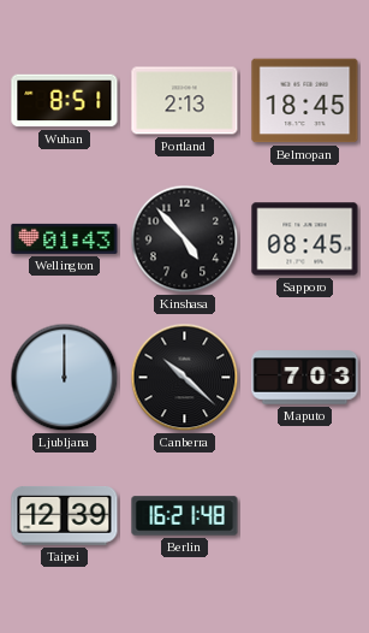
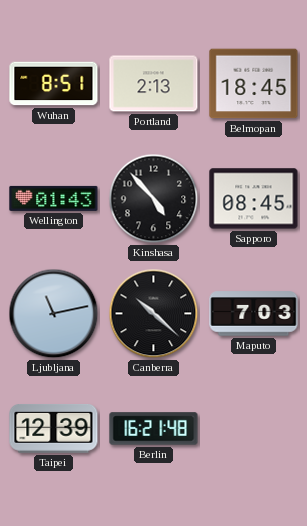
Ljubljana: 12:00 -> 11:13 (54, 314)
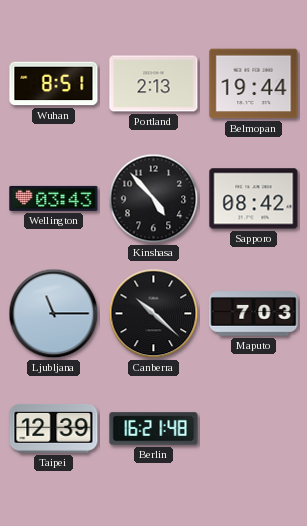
Belmopan: 18:45 -> 19:44 (254, 84)
Wellington: 01:43 -> 03:43 (54, 198)
Sapporo: 08:45 -> 08:42 (254, 199)
Ljubljana: 11:13 -> 11:15 (54, 314)
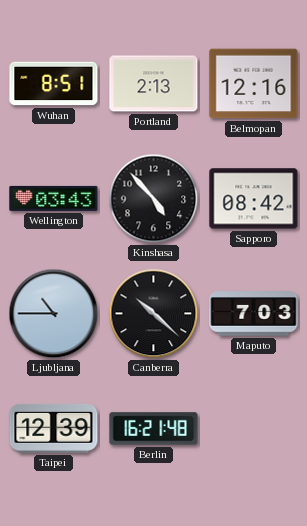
Belmopan: 19:44 -> 12:16 (254, 84)
Ljubljana: 11:15 -> 10:45 (54, 314)
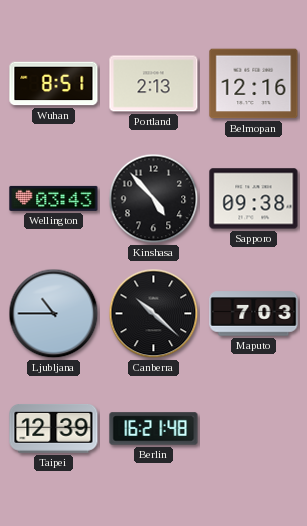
Sapporo: 08:42 -> 09:38 (254, 199)
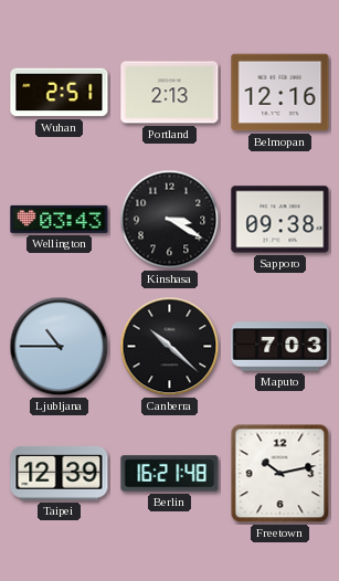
Wuhan: 8:51 -> 2:51 (60, 93)
Kinshasa: 4:53 -> 3:20 (170, 220)
Freetown: none -> 10:13 (280, 474)
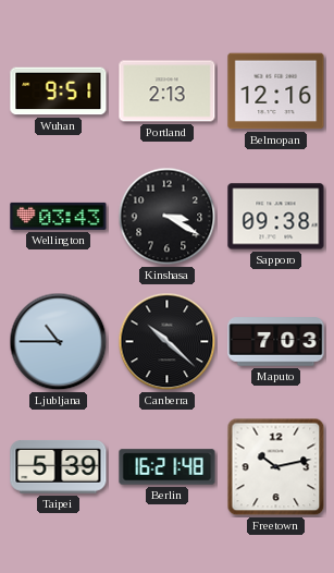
Wuhan: 2:51 -> 9:51 (59, 92)
Taipei: 12:39 -> 5:39 (59, 467)
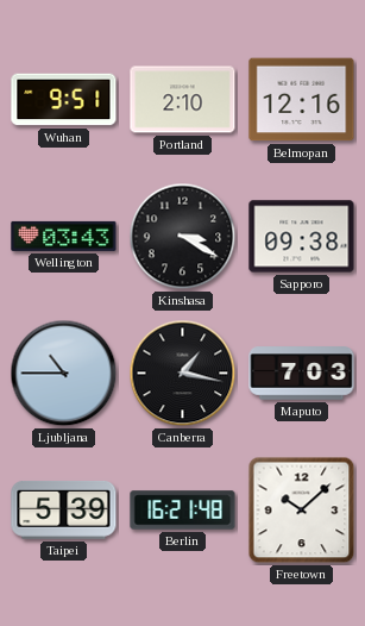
Portland: 2:13 -> 2:10 (183, 100)
Canberra: 10:22 -> 1:17 (183, 374)
Freetown: 10:13 -> 10:08 (302, 511)
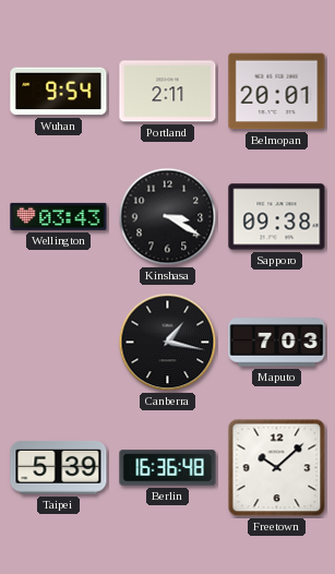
Wuhan: 9:51 -> 9:54 (59, 92)
Portland: 2:10 -> 2:11 (168, 92)
Belmopan: 12:16 -> 20:01 (277, 92)
Ljubljana: 10:45 -> none (64, 374)
Berlin: 16:21 -> 16:36 (168, 468)
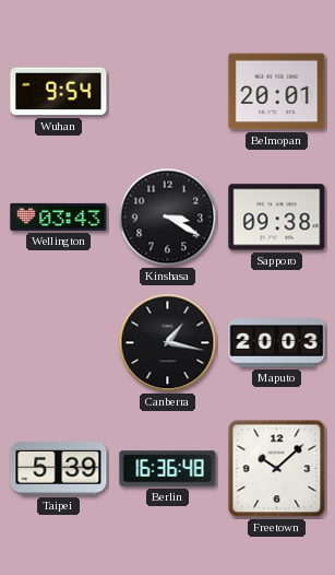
Portland: 2:11 -> none (168, 92)
Maputo: 7:03 -> 20:03 (277, 343)
